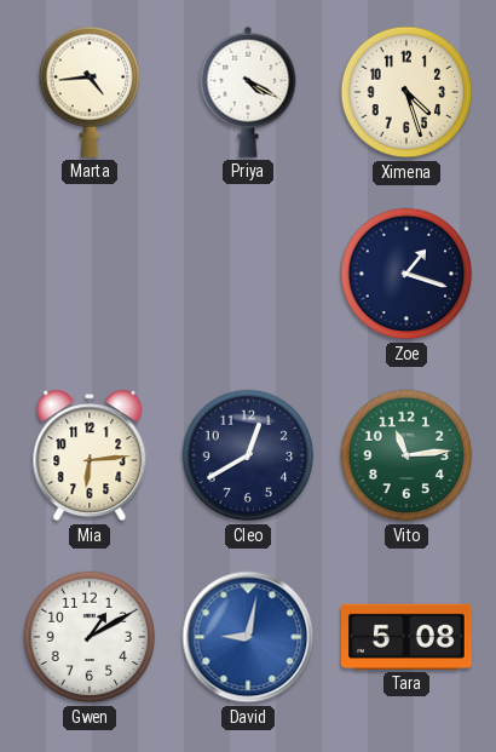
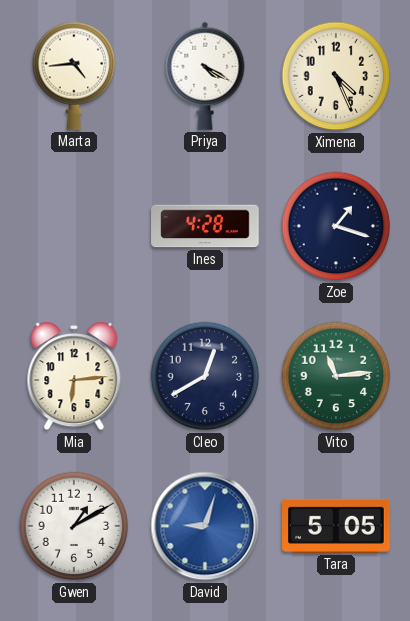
Ximena: 4:27 -> 4:26 (336, 76)
Ines: none -> 4:28 (205, 226)
David: 9:02 -> 9:03 (205, 526)
Tara: 5:08 -> 5:05 (337, 526)
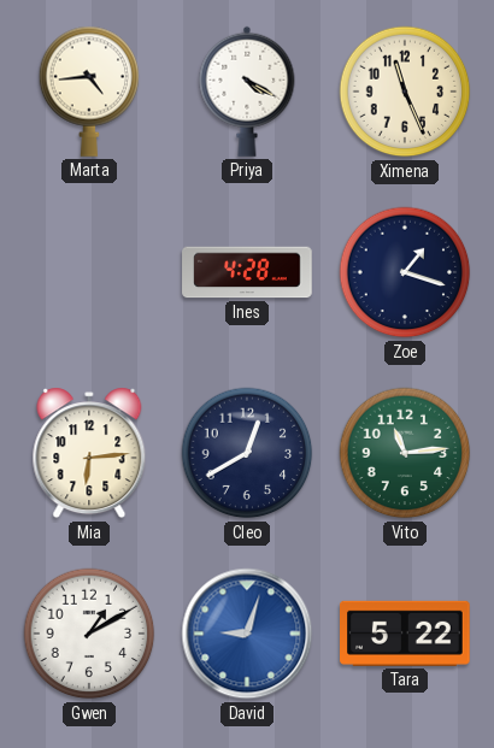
Ximena: 4:26 -> 11:26 (405, 92)
Tara: 5:05 -> 5:22 (406, 634)
